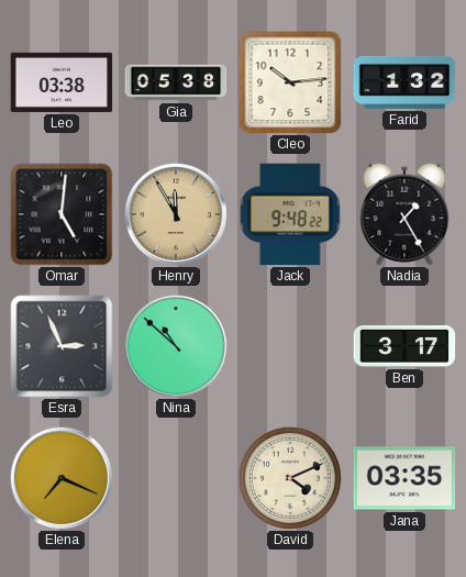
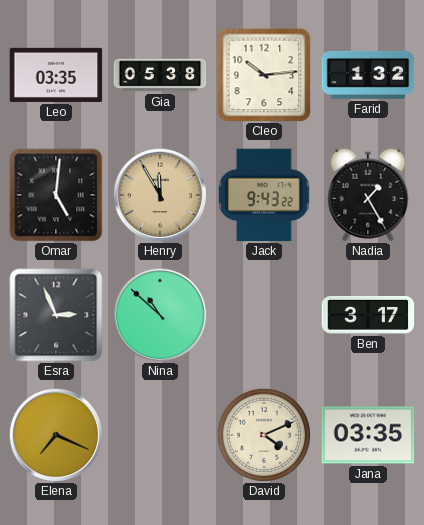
Leo: 03:38 -> 03:35 (56, 75)
Jack: 9:48 -> 9:43 (264, 195)
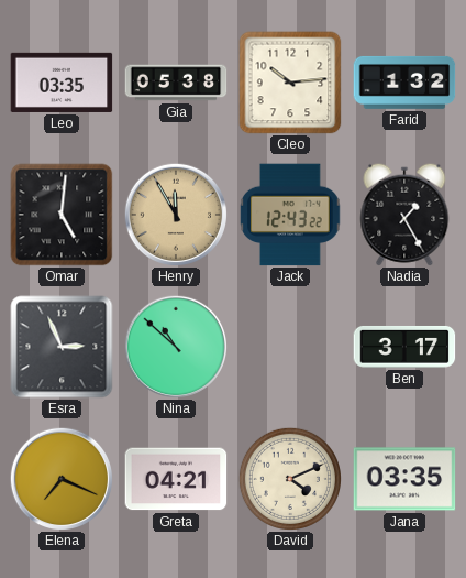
Jack: 9:43 -> 12:43 (290, 215)
Greta: none -> 04:21 (176, 479)
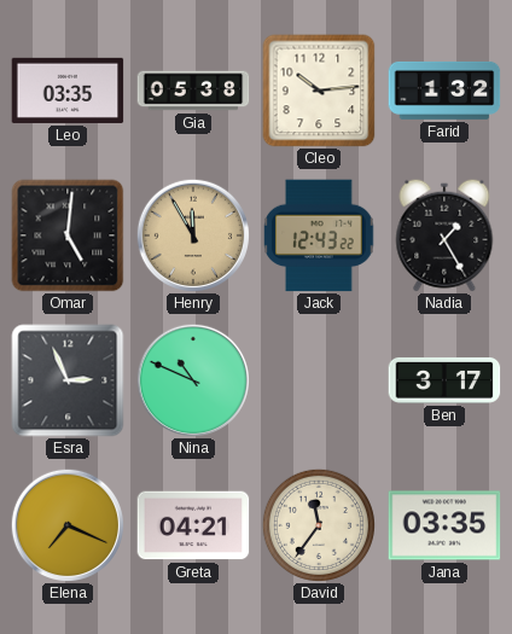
Nina: 10:52 -> 10:49 (192, 379)
David: 4:11 -> 11:36 (319, 525)
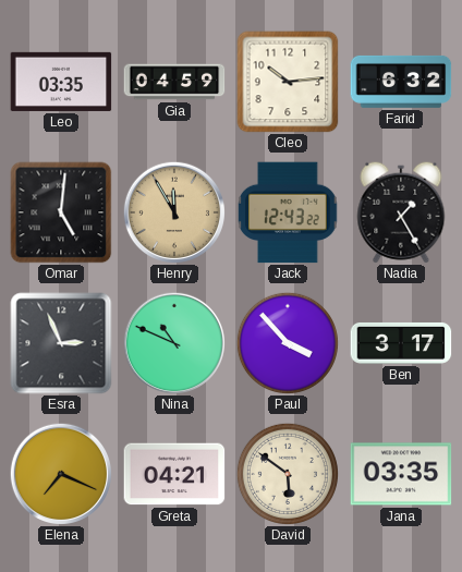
Gia: 05:38 -> 04:59 (174, 82)
Farid: 1:32 -> 6:32 (401, 82)
Paul: none -> 3:53 (288, 343)
David: 11:36 -> 5:51 (288, 474)
